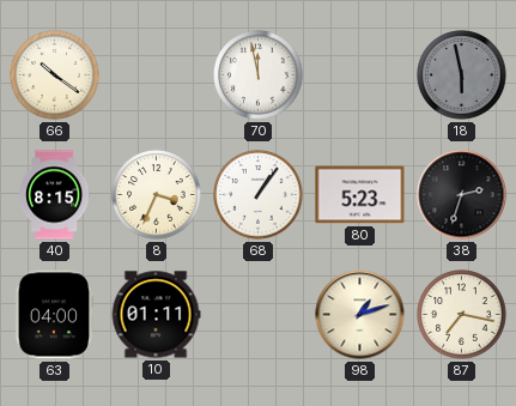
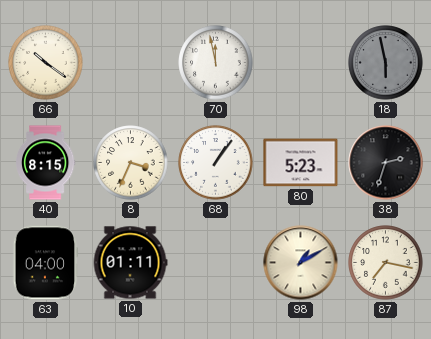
98: 1:12 -> 1:10 (301, 263)
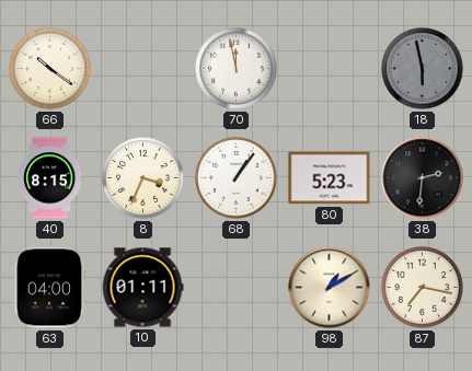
38: 2:33 -> 2:31 (423, 178)
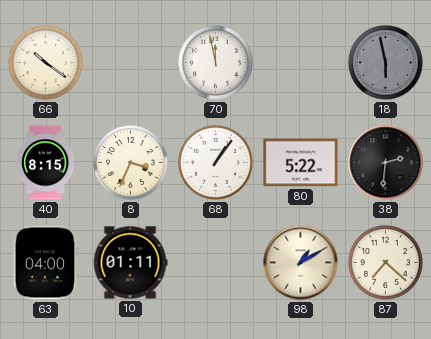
80: 5:23 -> 5:22 (301, 163)
87: 7:17 -> 7:22 (386, 263)
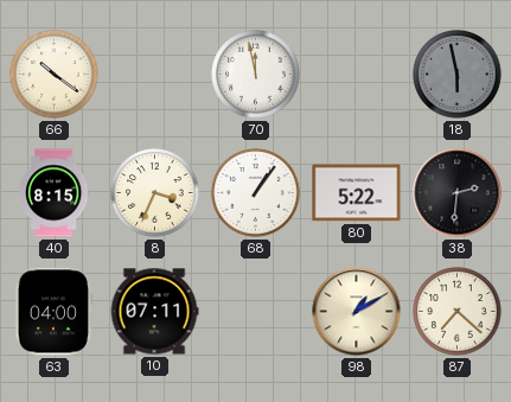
10: 01:11 -> 07:11 (154, 312)
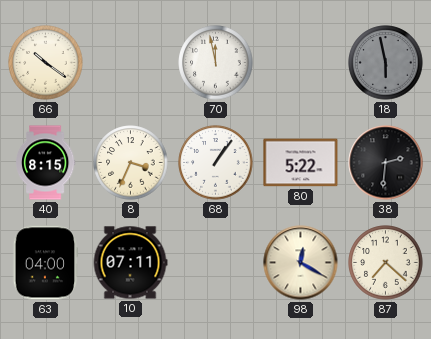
98: 1:10 -> 12:20 (301, 263)
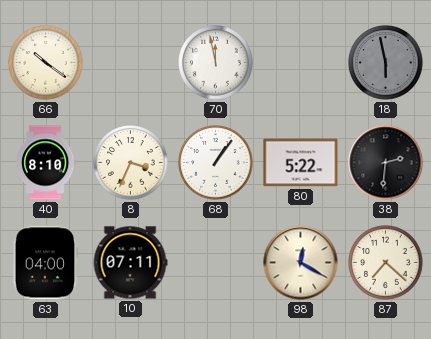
40: 8:15 -> 8:10 (45, 163)
